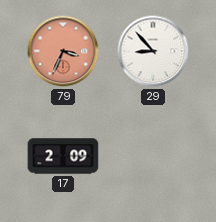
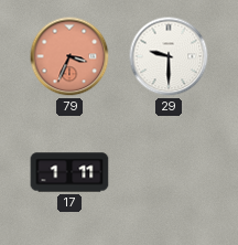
29: 8:53 -> 9:30 (169, 56)
17: 2:09 -> 1:11 (69, 172)
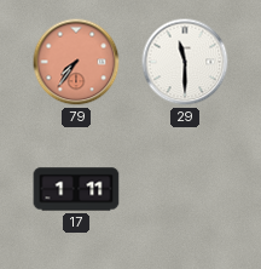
79: 3:34 -> 7:36 (76, 62)
29: 9:30 -> 11:30 (185, 62)
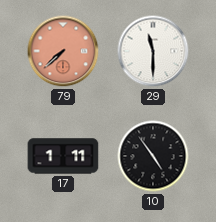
79: 7:36 -> 7:38 (63, 51)
10: none -> 4:54 (153, 156)
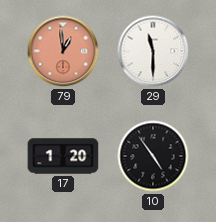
79: 7:38 -> 12:59 (63, 51)
17: 1:11 -> 1:20 (63, 156)
